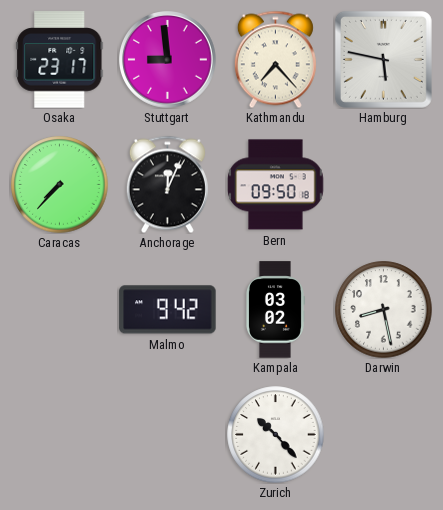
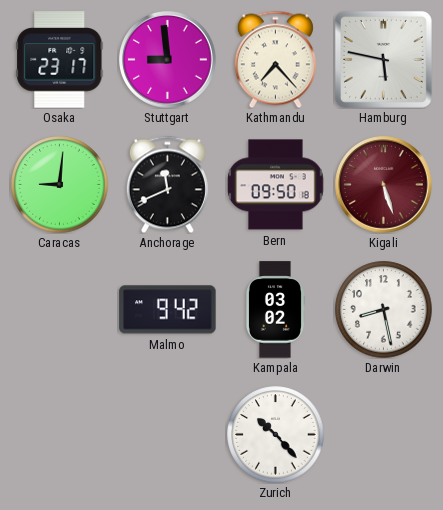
Caracas: 7:37 -> 9:01 (60, 185)
Anchorage: 12:04 -> 11:41 (167, 184)
Kigali: none -> 5:27 (384, 185)
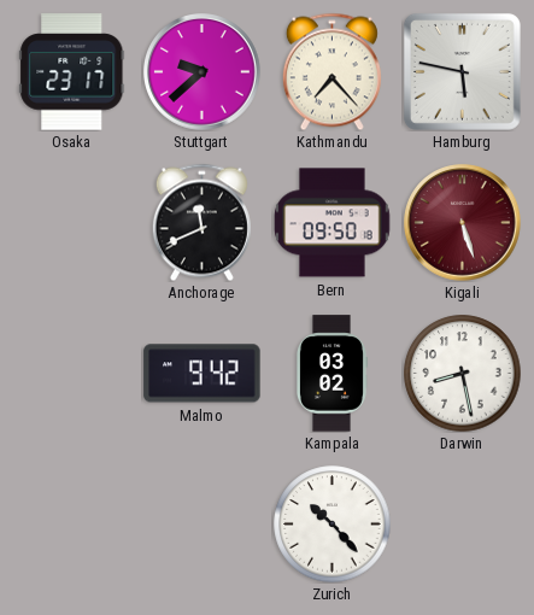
Stuttgart: 8:59 -> 9:38 (203, 72)
Caracas: 9:01 -> none (60, 185)
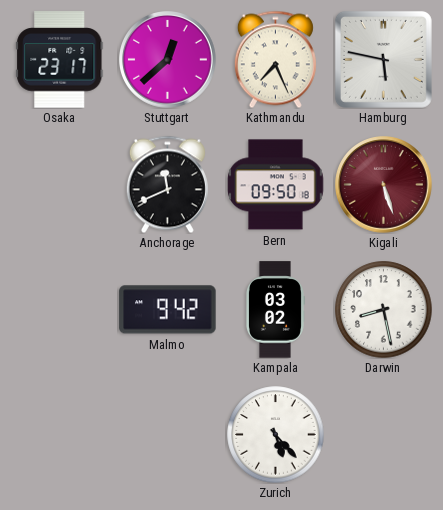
Stuttgart: 9:38 -> 12:38 (168, 60)
Kathmandu: 7:23 -> 7:26 (275, 59)
Zurich: 10:23 -> 5:23 (276, 435)
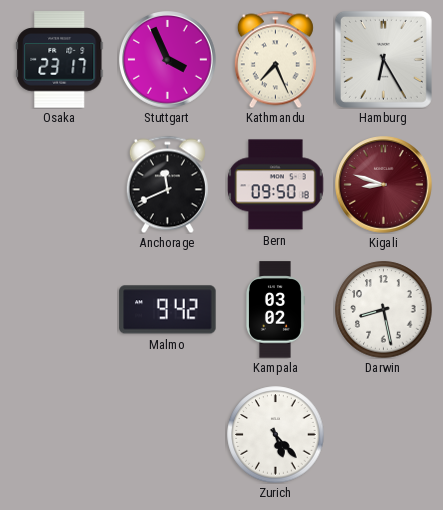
Stuttgart: 12:38 -> 3:56 (168, 60)
Hamburg: 5:47 -> 6:25 (383, 59)
Kigali: 5:27 -> 8:48 (384, 185)
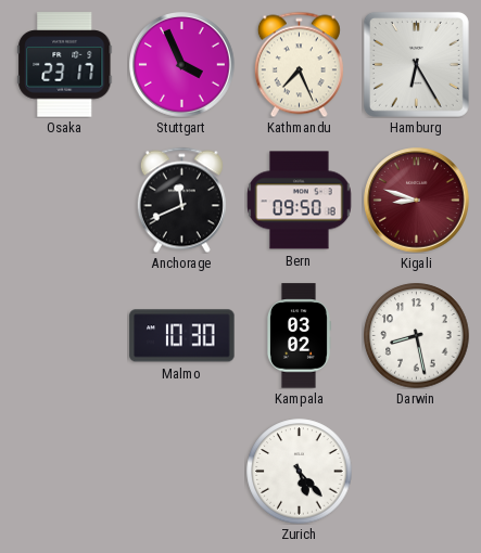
Malmo: 9:42 -> 10:30 (182, 336)
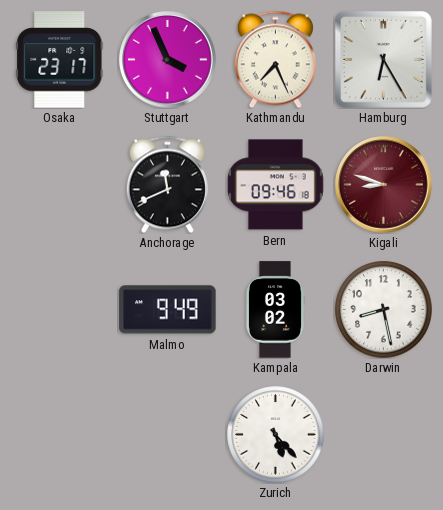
Bern: 09:50 -> 09:46 (276, 185)
Malmo: 10:30 -> 9:49 (168, 310)
